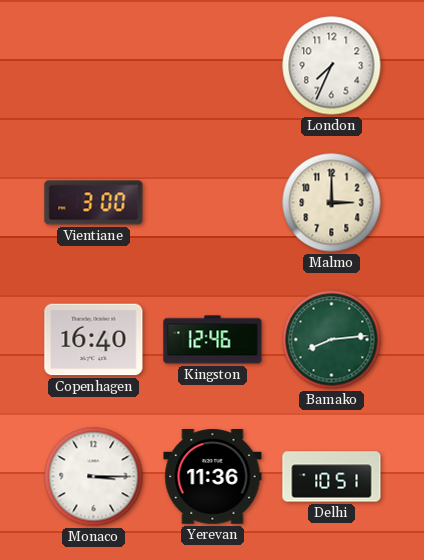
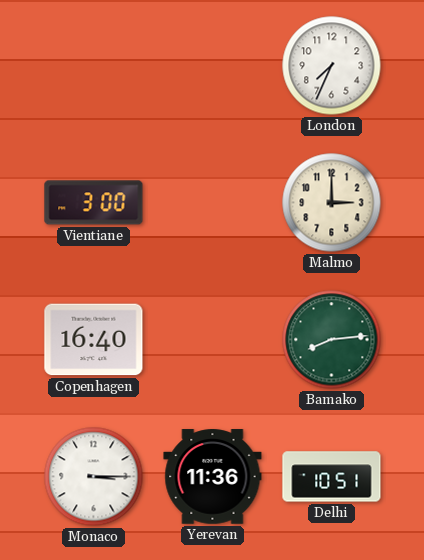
Kingston: 12:46 -> none (213, 340)
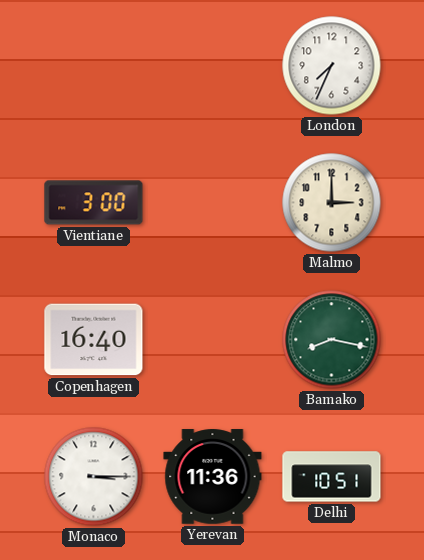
Bamako: 8:14 -> 8:17 (332, 340)
